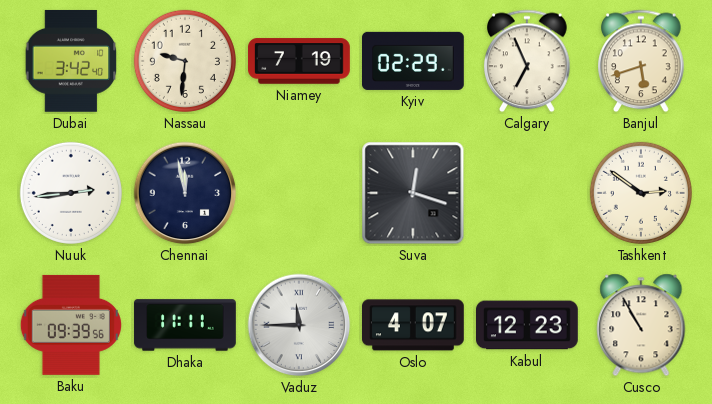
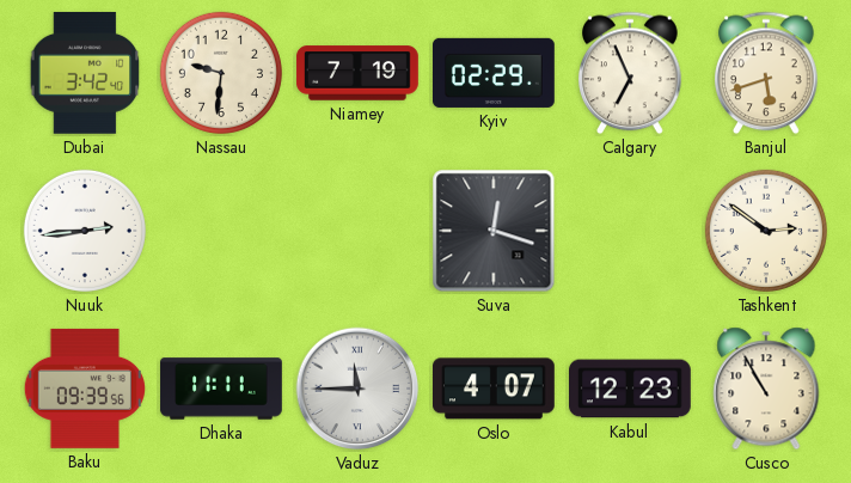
Chennai: 11:58 -> none (185, 193)
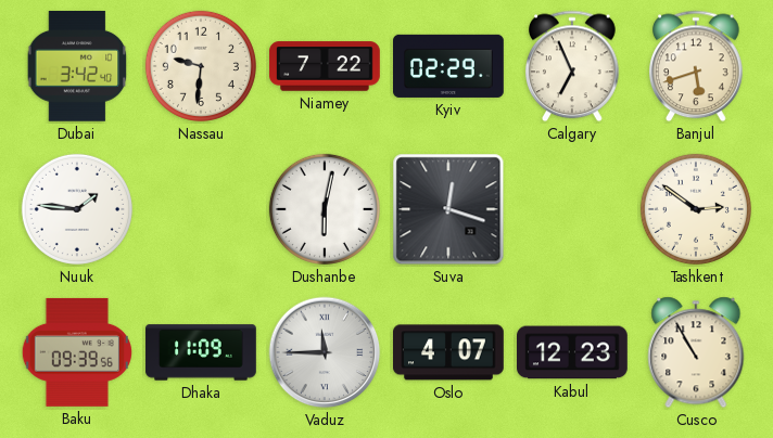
Niamey: 7:19 -> 7:22 (325, 66)
Nuuk: 2:44 -> 1:46 (77, 209)
Dushanbe: none -> 6:02 (325, 209)
Dhaka: 11:11 -> 11:09 (201, 352)
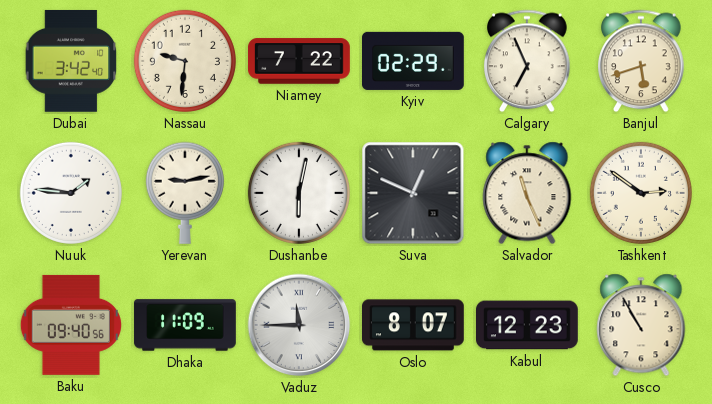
Yerevan: none -> 9:13 (185, 193)
Suva: 12:18 -> 12:49 (413, 193)
Salvador: none -> 11:26 (527, 193)
Baku: 09:39 -> 09:40 (71, 325)
Oslo: 4:07 -> 8:07 (414, 325)
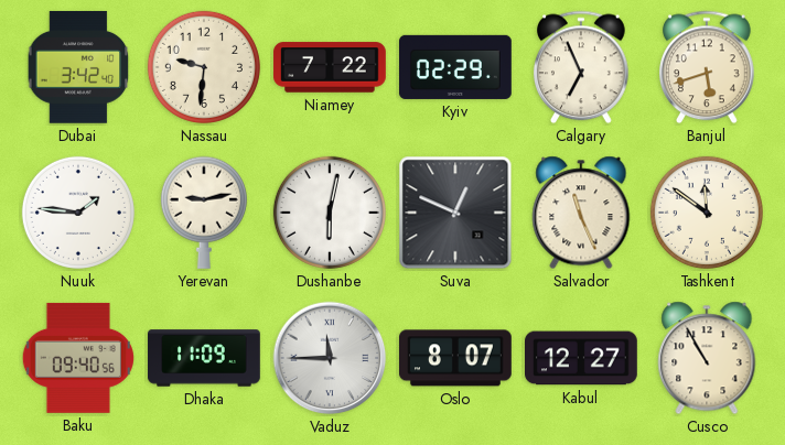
Tashkent: 2:51 -> 11:51 (707, 213)
Kabul: 12:23 -> 12:27 (582, 358)
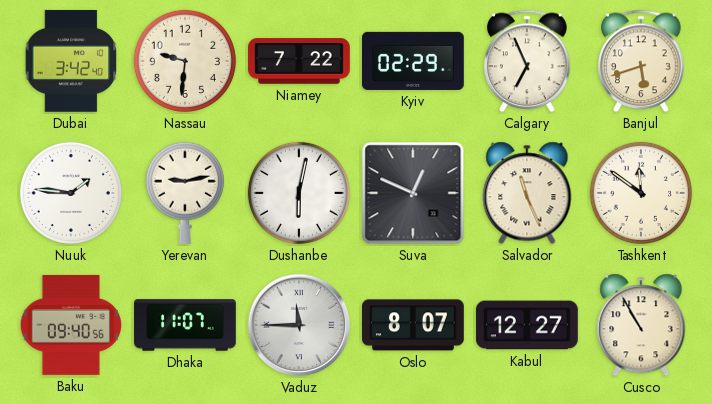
Dhaka: 11:09 -> 11:07 (185, 325)
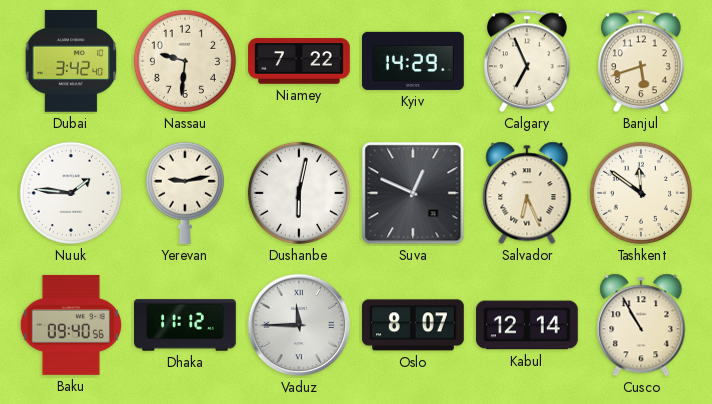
Kyiv: 02:29 -> 14:29 (414, 61)
Salvador: 11:26 -> 6:26 (527, 193)
Dhaka: 11:07 -> 11:12 (185, 325)
Kabul: 12:27 -> 12:14 (528, 325)
